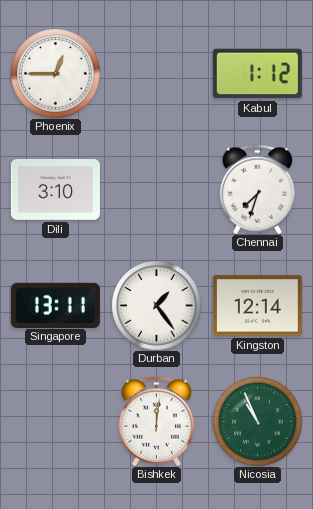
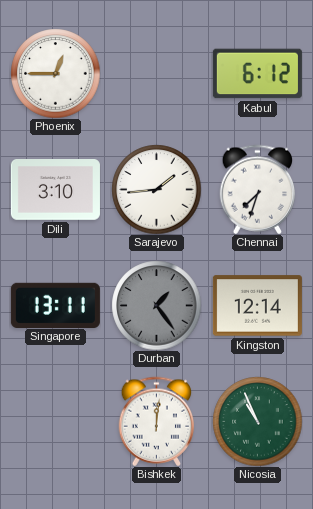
Kabul: 1:12 -> 6:12 (257, 74)
Sarajevo: none -> 1:44 (156, 189)
Durban dial: white -> grey (156, 305)
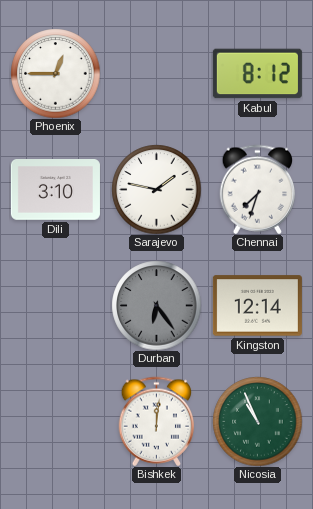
Kabul: 6:12 -> 8:12 (257, 74)
Sarajevo: 1:44 -> 1:47 (156, 189)
Singapore: 13:11 -> none (55, 305)
Durban: 1:24 -> 6:24 (156, 305)
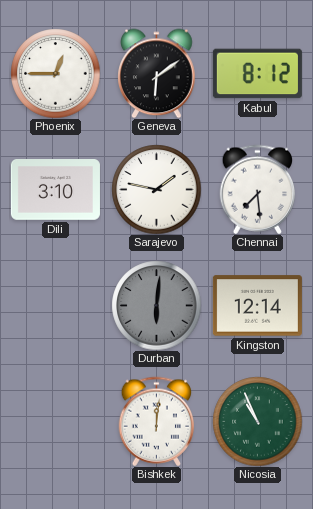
Geneva: none -> 6:09 (157, 73)
Chennai: 7:33 -> 7:29 (258, 189)
Durban: 6:24 -> 6:01 (156, 305)
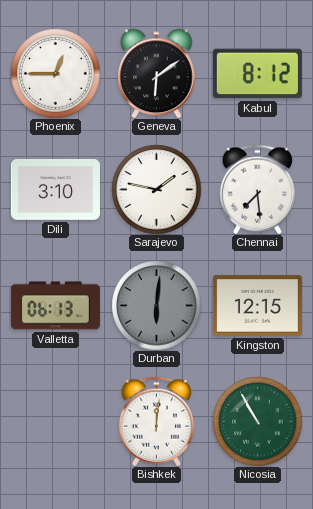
Valletta: none -> 06:13 (55, 306)
Kingston: 12:14 -> 12:15 (257, 306)
Nicosia: 10:56 -> 10:55 (257, 421)
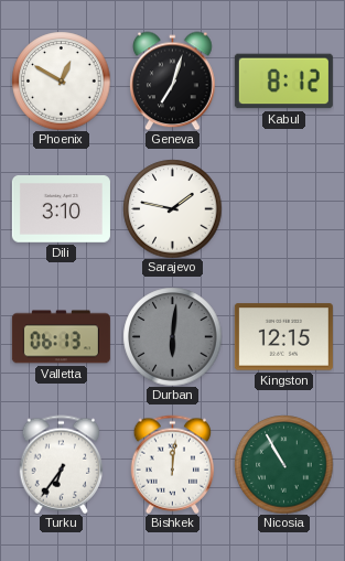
Phoenix: 12:45 -> 12:50 (61, 80)
Geneva: 6:09 -> 7:03 (173, 80)
Chennai: 7:29 -> none (258, 189)
Turku: none -> 6:36 (62, 464)
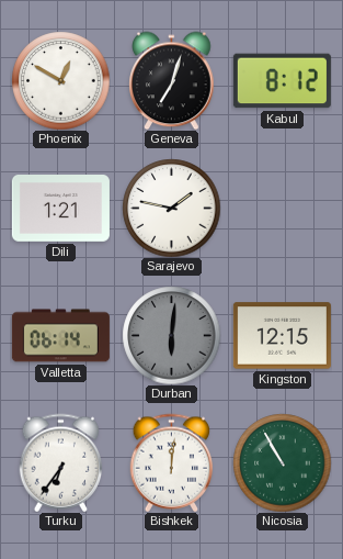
Dili: 3:10 -> 1:21 (60, 209)
Valletta: 06:13 -> 06:14 (60, 336)
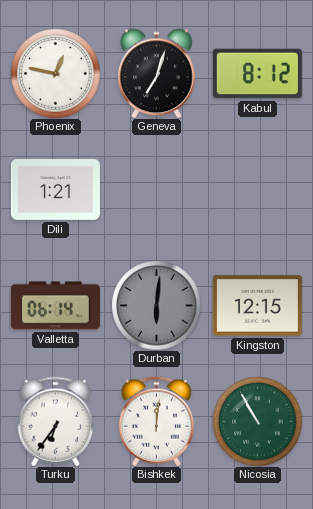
Phoenix: 12:50 -> 12:47 (55, 73)
Sarajevo: 1:47 -> none (171, 208)
